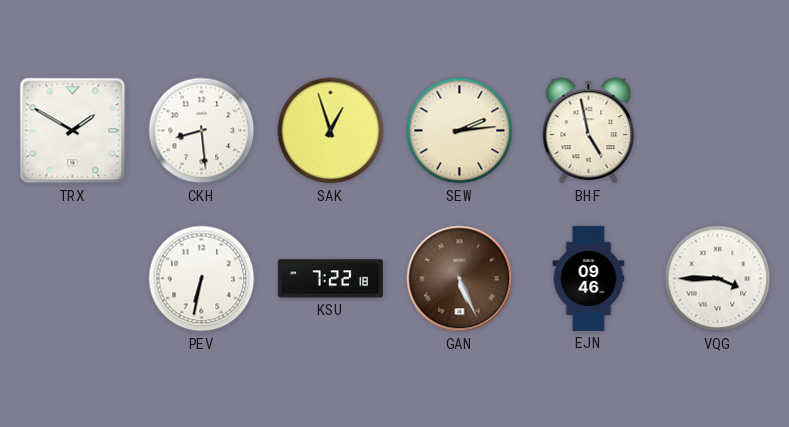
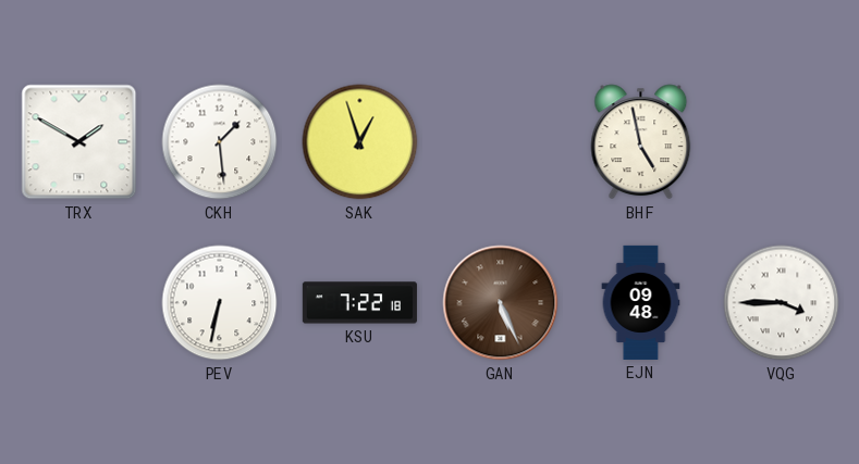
CKH: 8:29 -> 1:29 (220, 142)
SEW: 2:14 -> none (460, 131)
EJN: 09:46 -> 09:48 (641, 302)
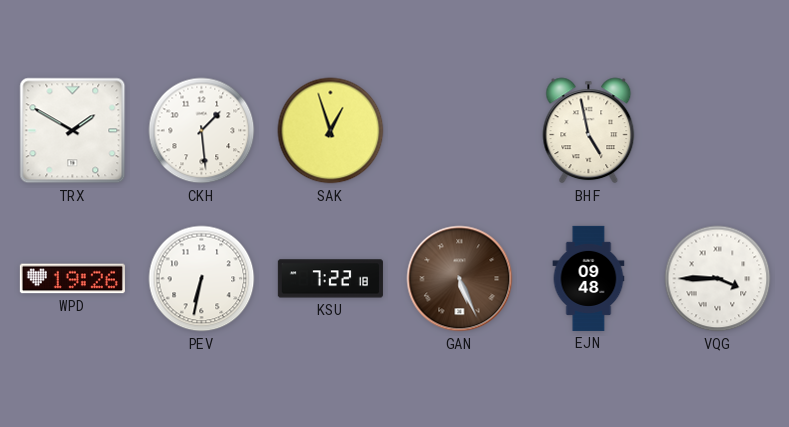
WPD: none -> 19:26 (72, 279)
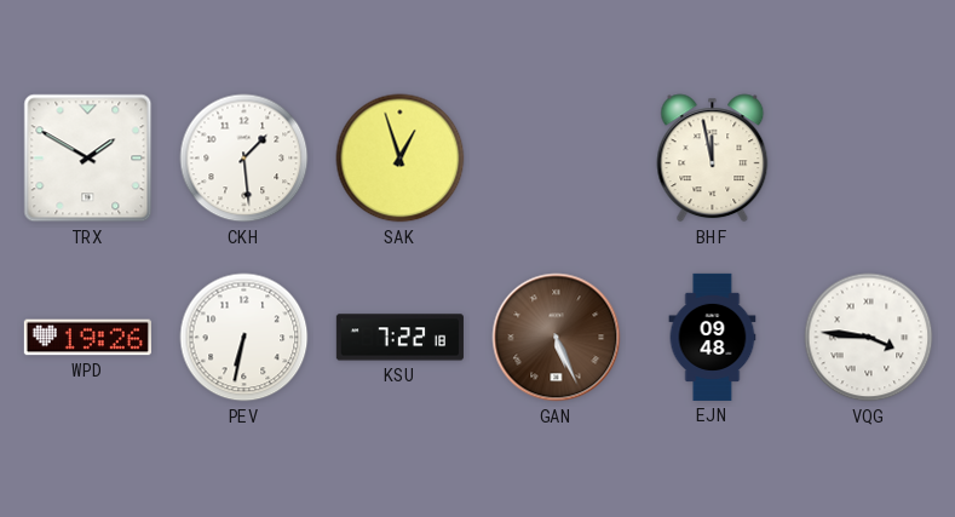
BHF: 4:58 -> 11:58 (713, 159)
VQG: 3:45 -> 3:46 (869, 338)
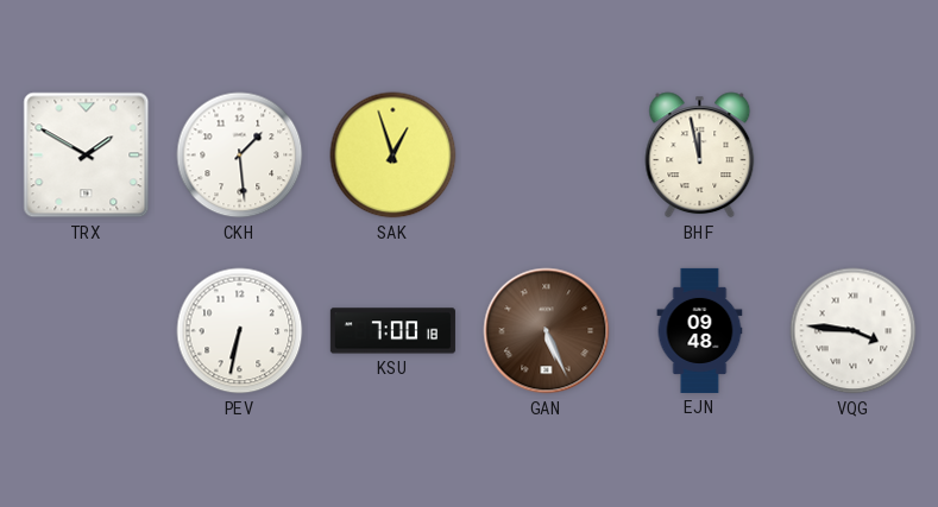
WPD: 19:26 -> none (87, 338)
KSU: 7:22 -> 7:00 (392, 331)
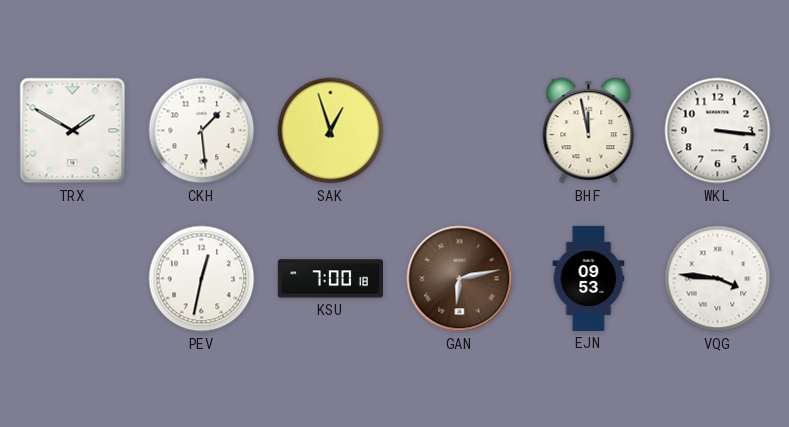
WKL: none -> 3:16 (718, 131)
PEV: 6:32 -> 12:32 (202, 279)
GAN: 5:26 -> 6:13 (460, 279)
EJN: 09:48 -> 09:53 (589, 278)
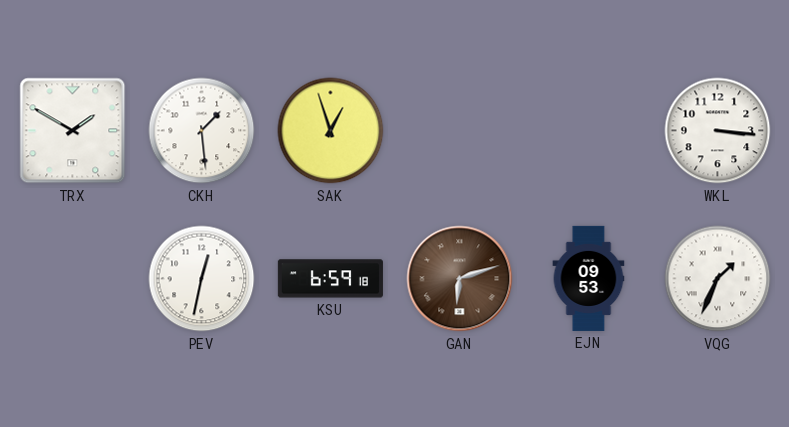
BHF: 11:58 -> none (589, 131)
KSU: 7:00 -> 6:59 (330, 279)
GAN: 6:13 -> 6:12 (460, 279)
VQG: 3:46 -> 1:34 (718, 279)
